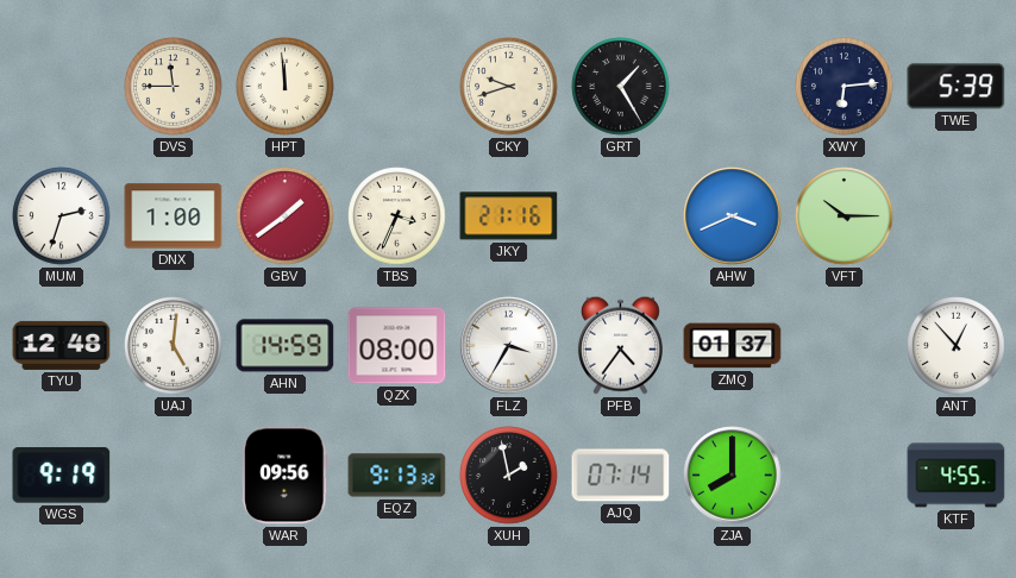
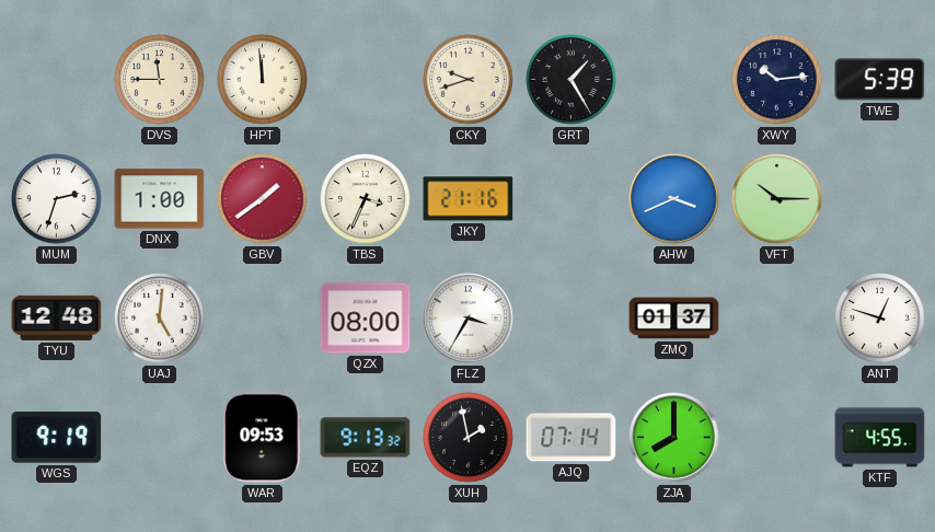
XWY: 6:14 -> 10:14 (777, 80)
AHN: 14:59 -> none (286, 346)
PFB: 4:36 -> none (620, 345)
ANT: 12:53 -> 12:48 (880, 319)
WAR: 09:56 -> 09:53 (263, 438)
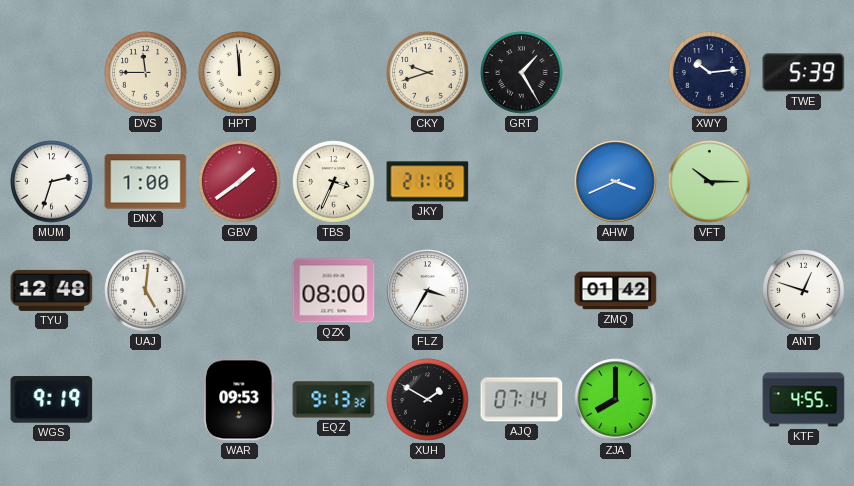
ZMQ: 01:37 -> 01:42 (616, 291)
XUH: 1:58 -> 1:50 (428, 400)
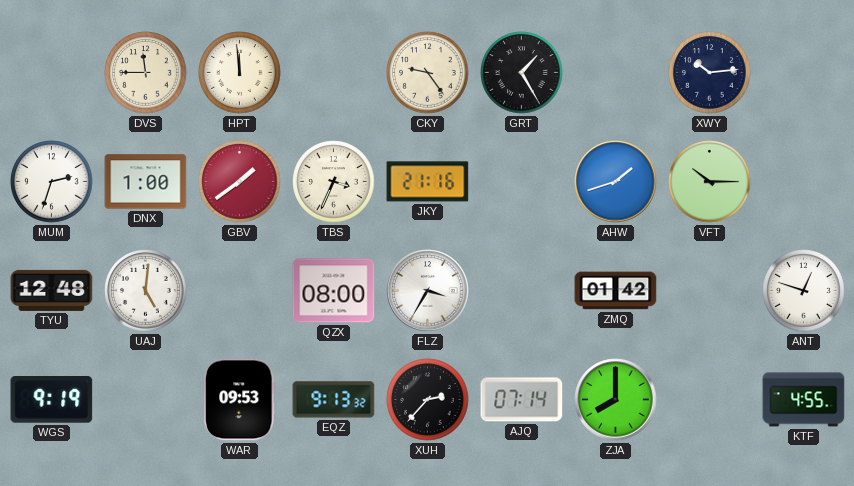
CKY: 9:42 -> 9:24 (428, 73)
TWE: 5:39 -> none (804, 73)
AHW: 3:41 -> 1:42 (616, 182)
XUH: 1:50 -> 2:37 (428, 400)
